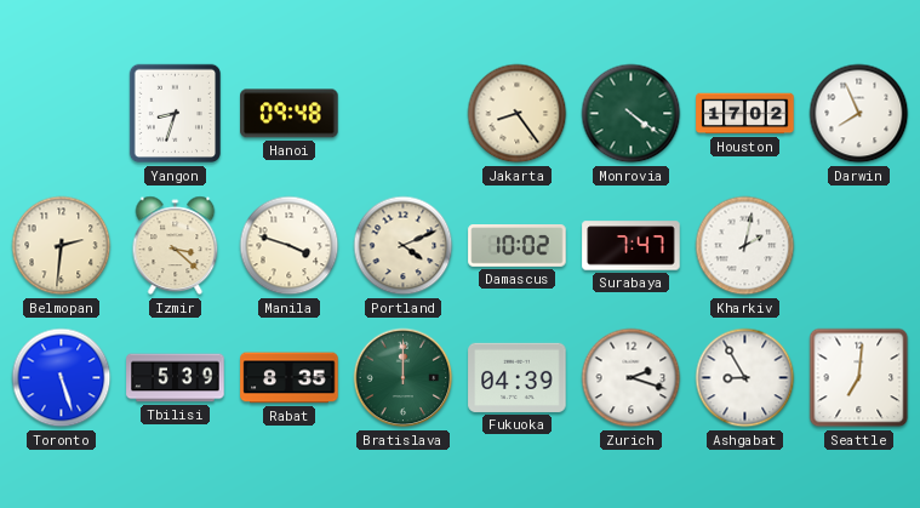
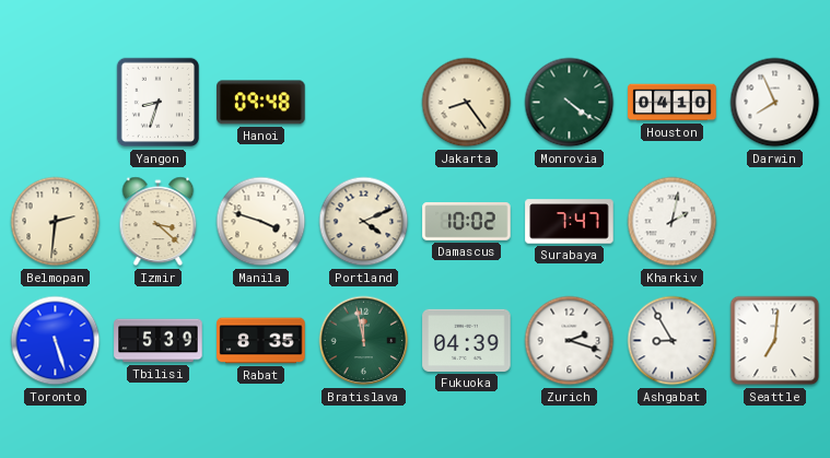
Houston: 17:02 -> 04:10 (673, 103)
Bratislava: 12:00 -> 11:58 (364, 341)
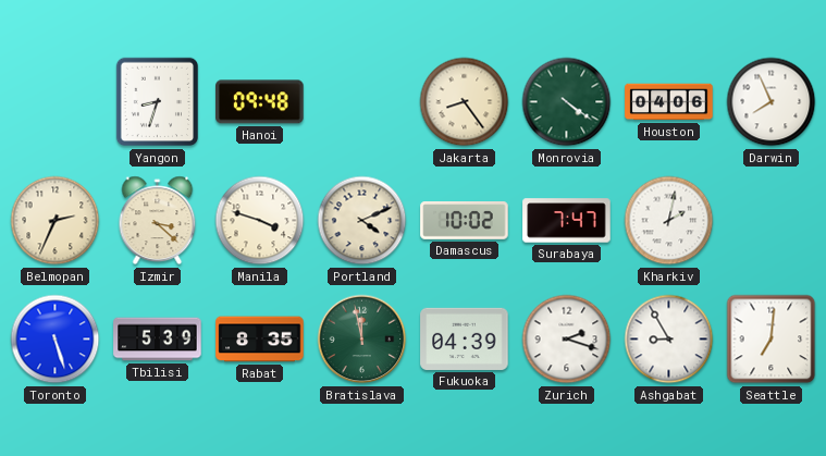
Houston: 04:10 -> 04:06 (669, 102)
Belmopan: 2:31 -> 2:34 (56, 221)
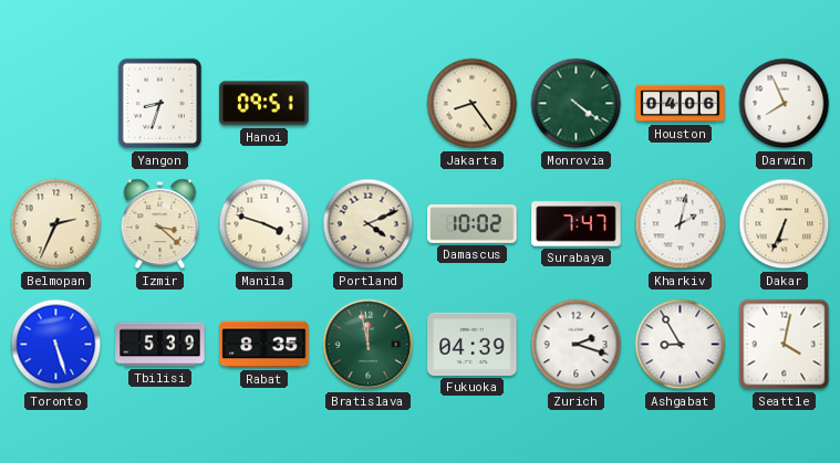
Hanoi: 09:48 -> 09:51 (265, 104)
Dakar: none -> 6:34 (785, 224)
Seattle: 7:01 -> 4:02 (785, 345)
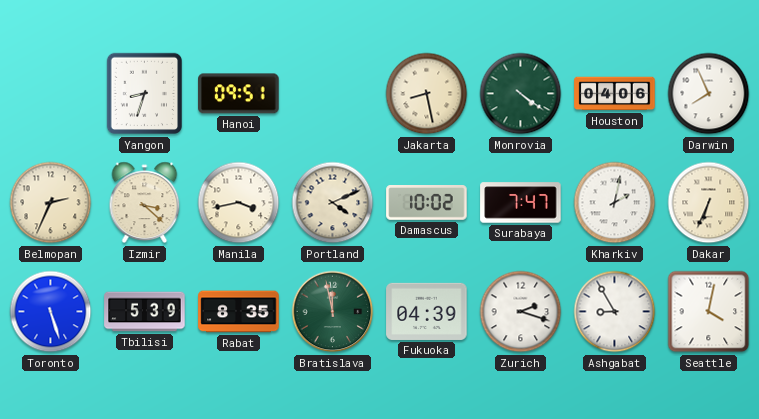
Jakarta: 8:24 -> 8:28 (427, 94)
Manila: 3:48 -> 3:43 (239, 203)
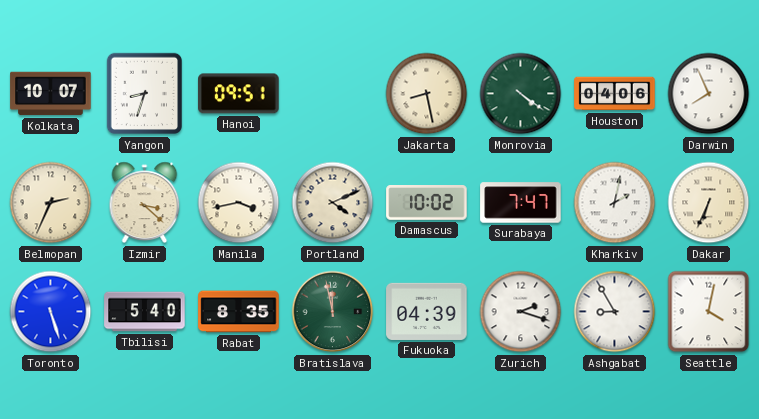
Kolkata: none -> 10:07 (51, 94)
Tbilisi: 5:39 -> 5:40 (145, 312)
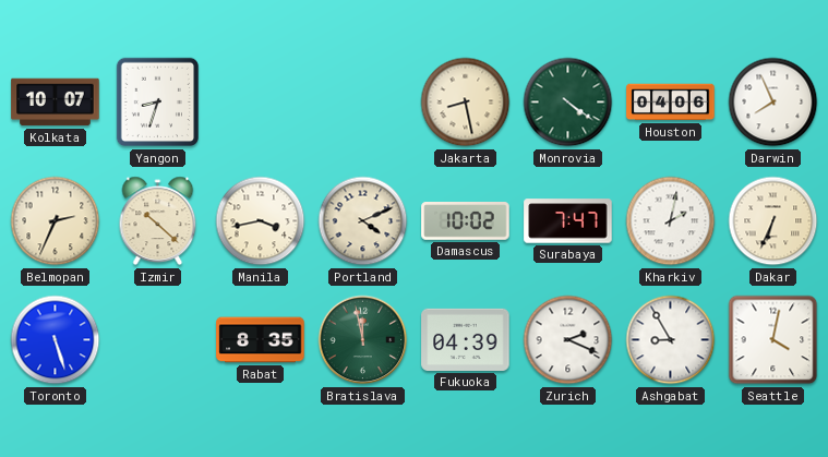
Hanoi: 09:51 -> none (239, 94)
Izmir: 3:22 -> 10:22 (158, 221)
Tbilisi: 5:40 -> none (145, 312)
Zurich: 2:18 -> 2:19 (568, 340)
